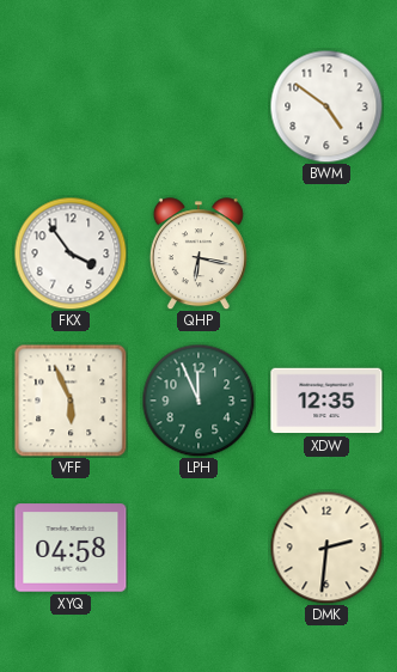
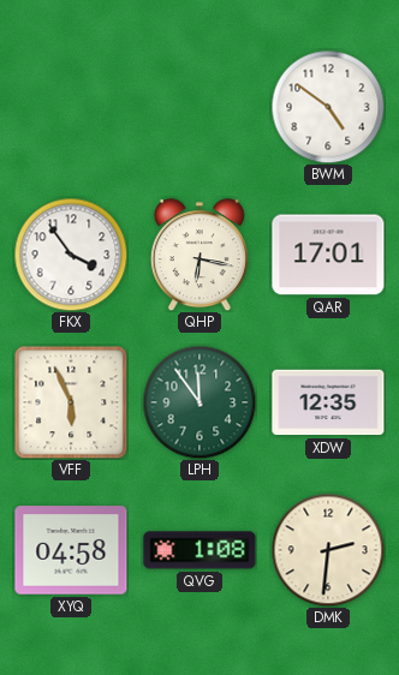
QAR: none -> 17:01 (328, 255)
LPH: 11:56 -> 11:54 (199, 402)
QVG: none -> 1:08 (199, 550)
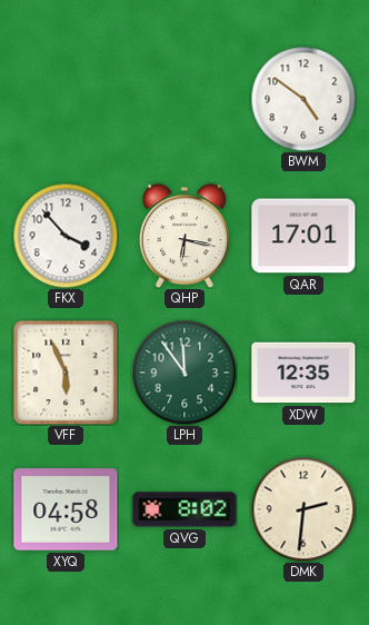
FKX: 3:54 -> 3:53 (66, 236)
QVG: 1:08 -> 8:02 (184, 509)
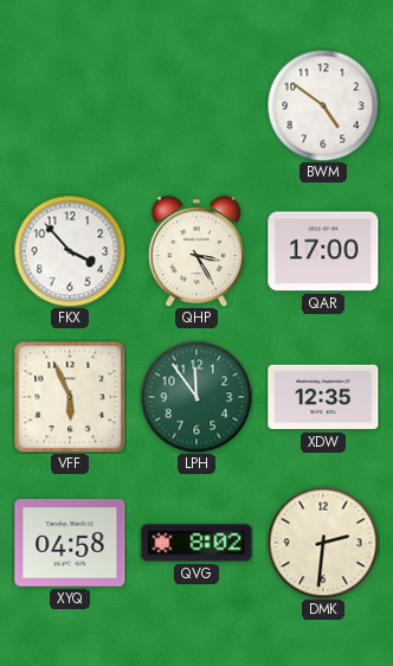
QHP: 6:17 -> 3:25 (196, 251)
QAR: 17:01 -> 17:00 (323, 251)
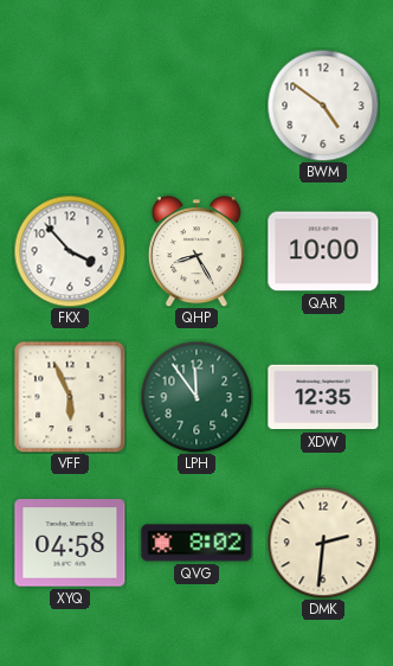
QHP: 3:25 -> 8:25 (196, 251)
QAR: 17:00 -> 10:00 (323, 251)
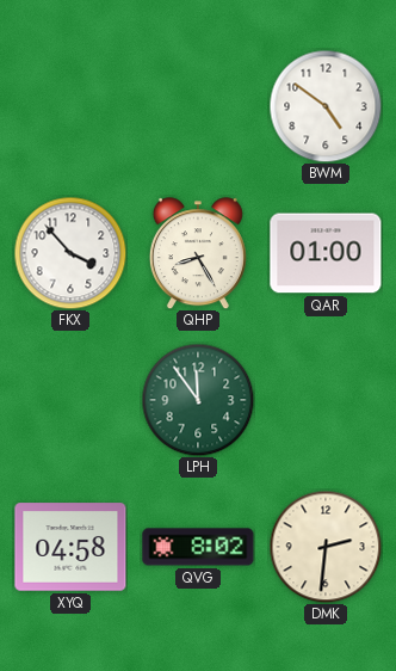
QAR: 10:00 -> 01:00 (326, 253)
VFF: 5:56 -> none (70, 397)
XDW: 12:35 -> none (323, 397)
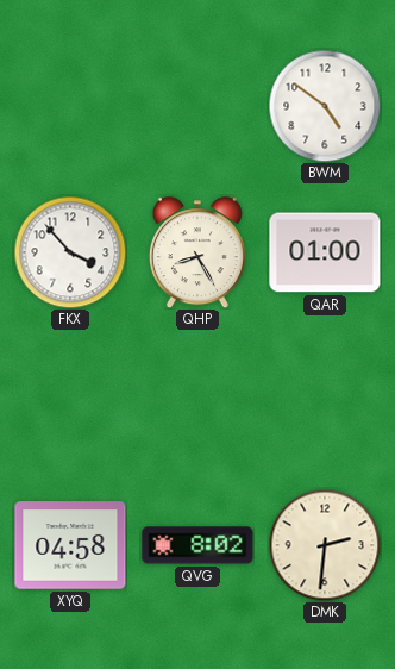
LPH: 11:54 -> none (198, 400)
